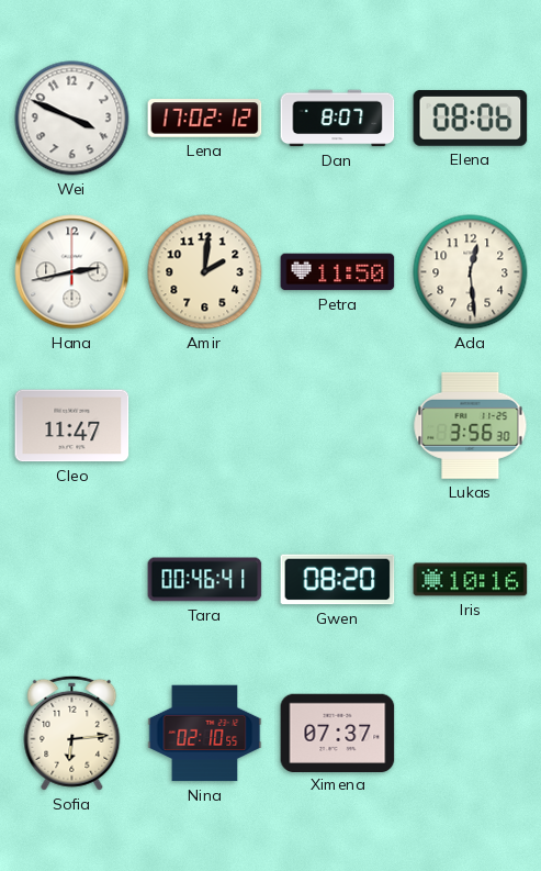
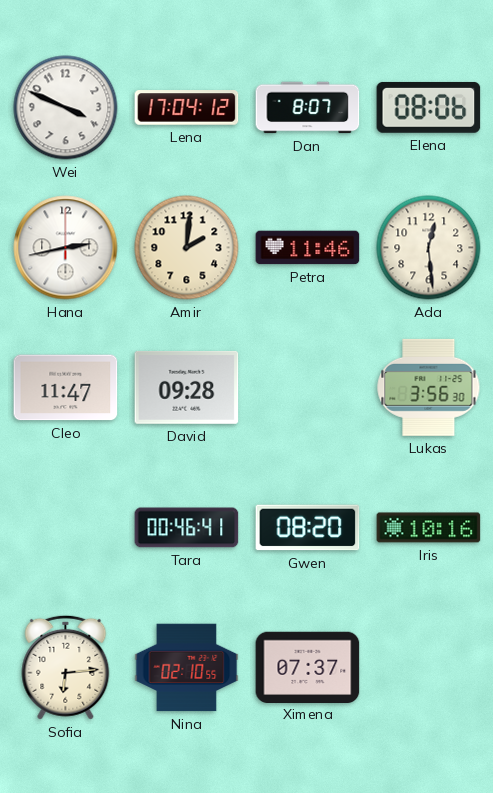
Lena: 17:02 -> 17:04 (187, 108)
Petra: 11:50 -> 11:46 (308, 248)
David: none -> 09:28 (187, 387)
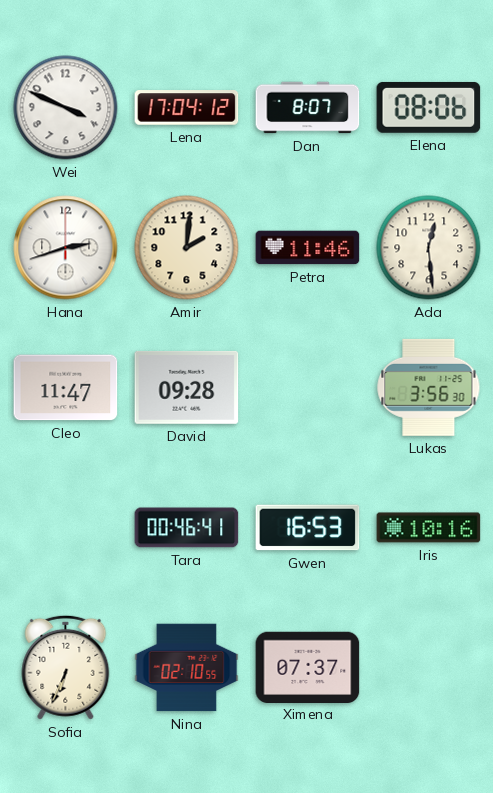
Hana: 2:43 -> 2:42 (66, 248)
Gwen: 08:20 -> 16:53 (308, 528)
Sofia: 6:14 -> 6:34 (66, 667)
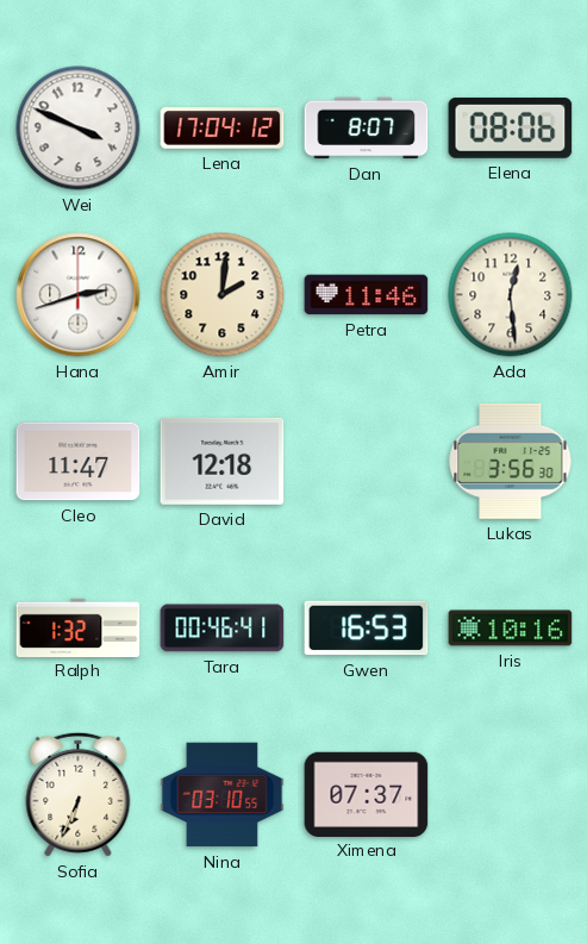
David: 09:28 -> 12:18 (223, 461)
Ralph: none -> 1:32 (79, 627)
Nina: 02:10 -> 03:10 (223, 795)
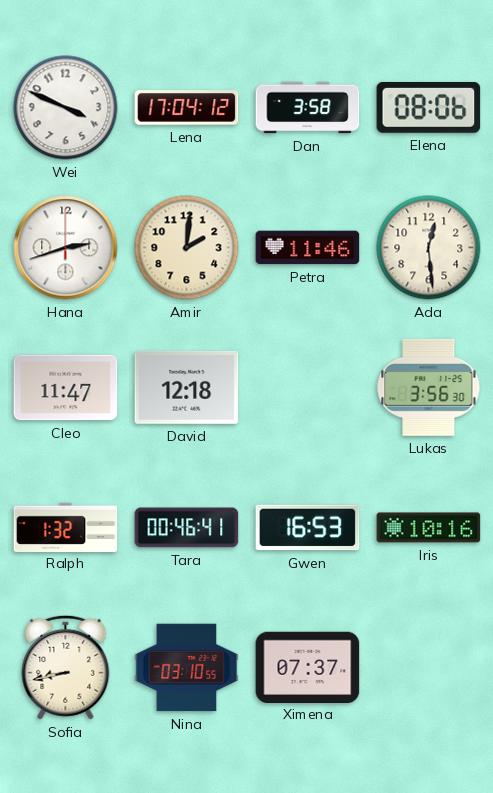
Dan: 8:07 -> 3:58 (308, 108)
Sofia: 6:34 -> 8:43 (66, 667)
